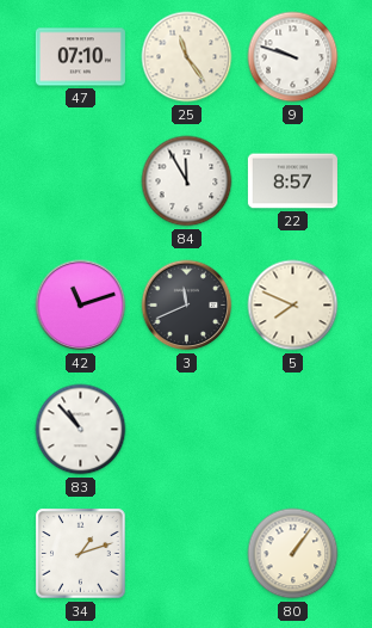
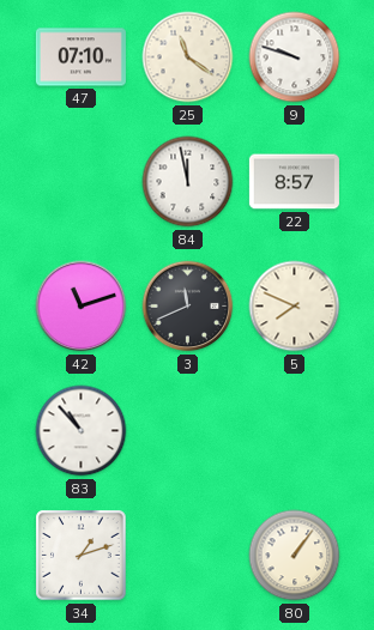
25: 11:24 -> 11:21 (188, 57)
84: 11:55 -> 11:58 (188, 182)
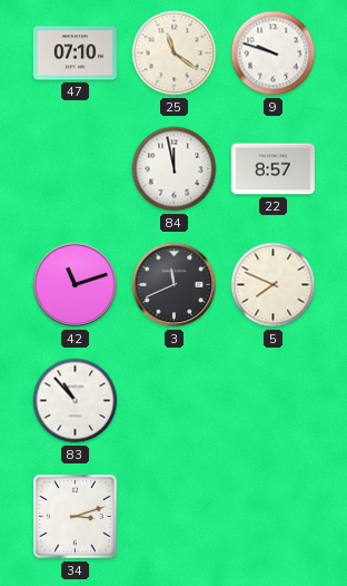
34: 1:12 -> 3:12 (76, 517)
80: 1:06 -> none (295, 556)
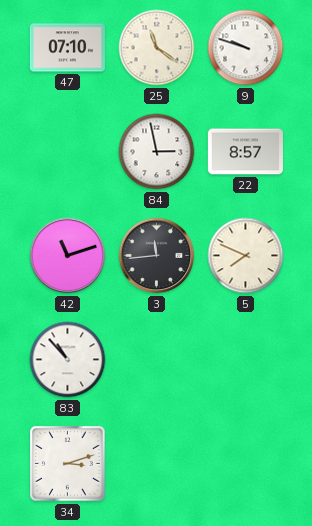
84: 11:58 -> 2:58 (157, 152)
3: 11:41 -> 11:44 (157, 256)
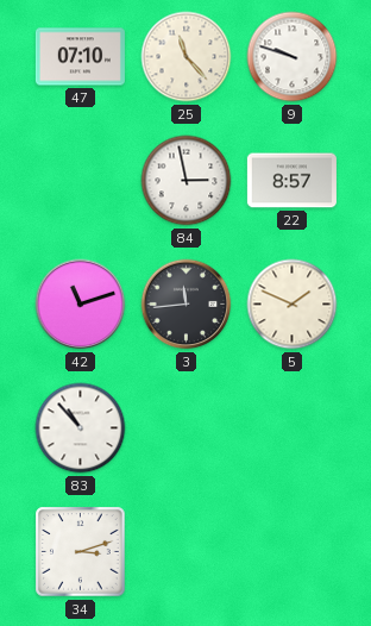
25: 11:21 -> 11:23 (187, 57)
5: 7:49 -> 1:49 (293, 305)
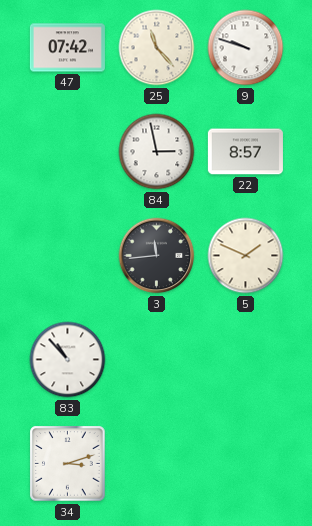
47: 07:10 -> 07:42 (67, 48)
42: 11:12 -> none (81, 305)
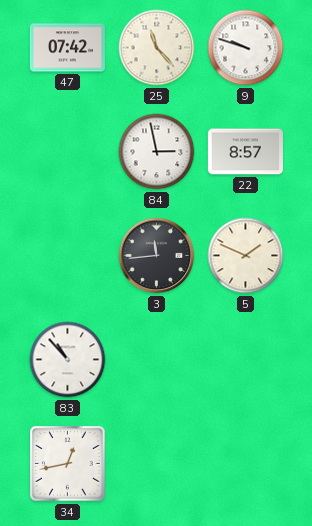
34: 3:12 -> 12:43 (68, 464)
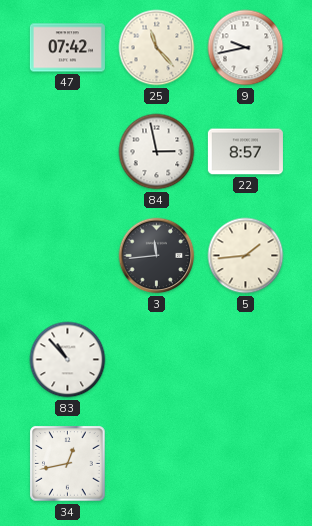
9: 9:48 -> 9:43 (246, 48)
5: 1:49 -> 1:44 (246, 256)
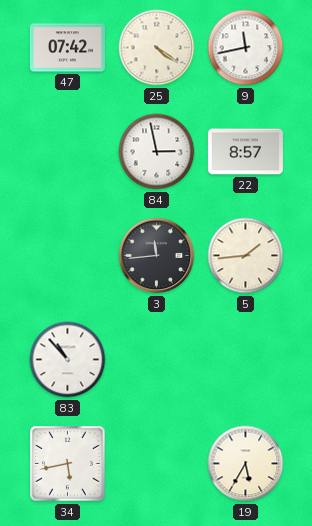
25: 11:23 -> 4:21 (157, 48)
9: 9:43 -> 11:43 (246, 48)
34: 12:43 -> 5:43 (68, 464)
19: none -> 5:35 (246, 464)
